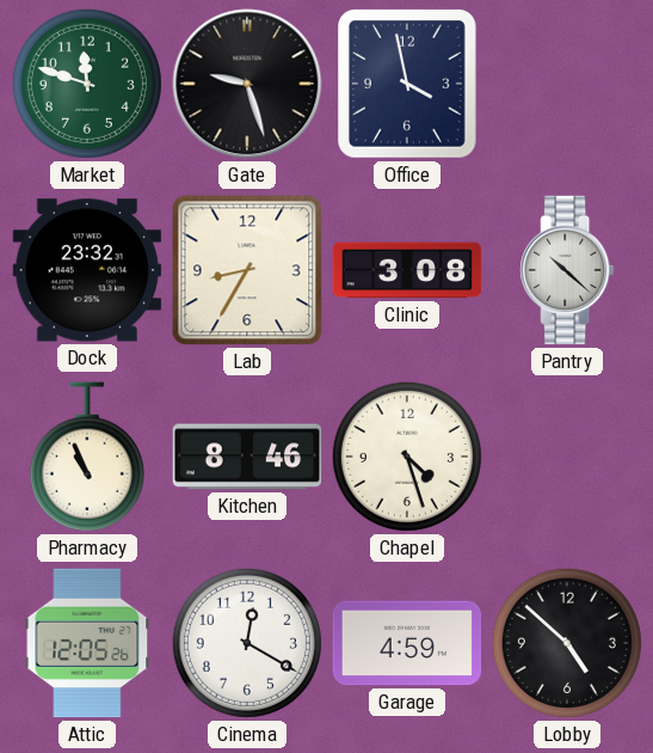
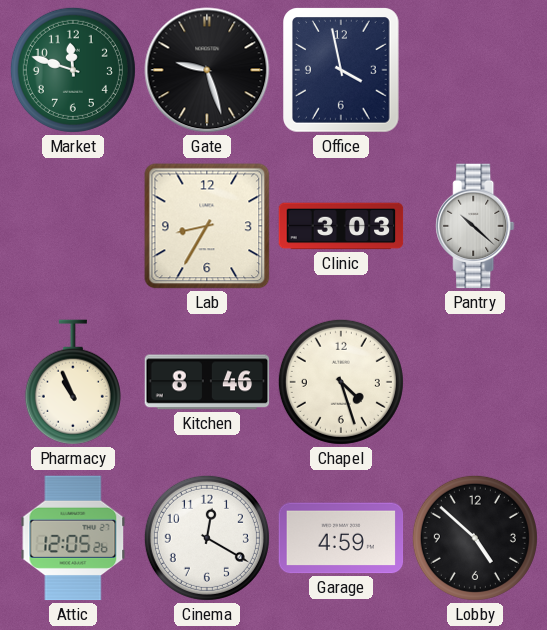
Dock: 23:32 -> none (87, 270)
Clinic: 3:08 -> 3:03 (341, 226)
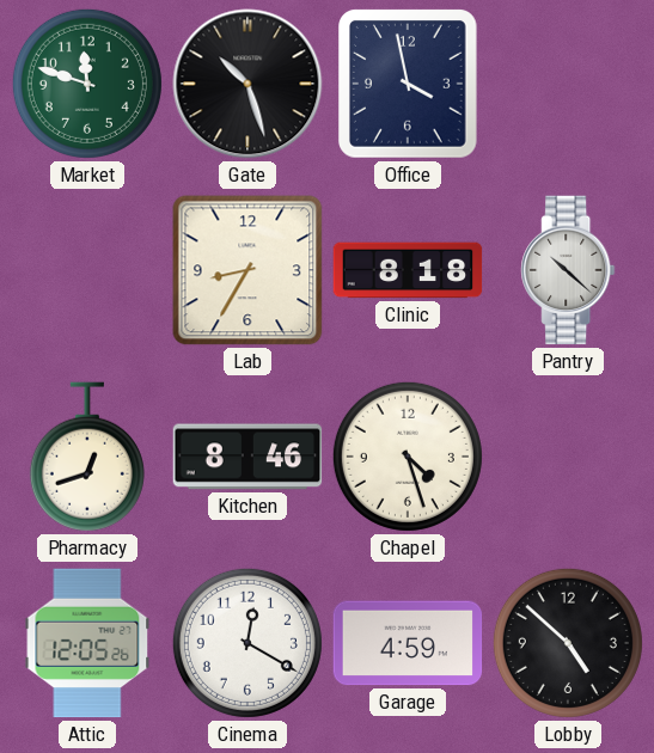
Gate: 9:27 -> 10:27 (247, 84)
Clinic: 3:03 -> 8:18 (408, 270)
Pharmacy: 10:56 -> 12:42 (87, 457)
